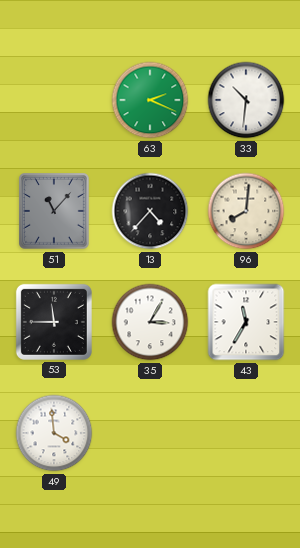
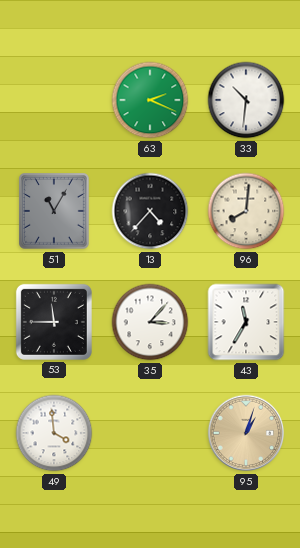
51: 11:07 -> 11:05 (55, 212)
35: 3:05 -> 3:07 (150, 322)
95: none -> 1:03 (246, 433)
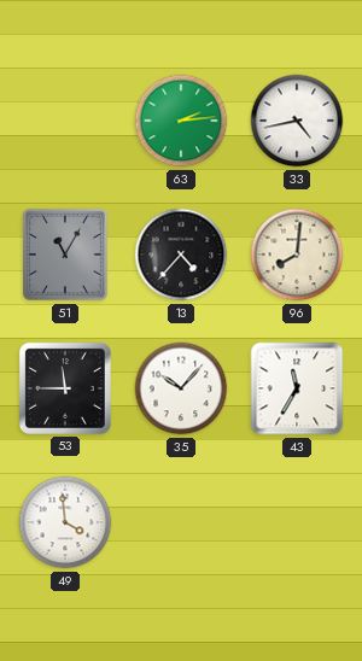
63: 2:19 -> 2:14 (181, 121)
33: 10:31 -> 4:43 (297, 121)
35: 3:07 -> 10:07 (181, 388)
95: 1:03 -> none (246, 433)
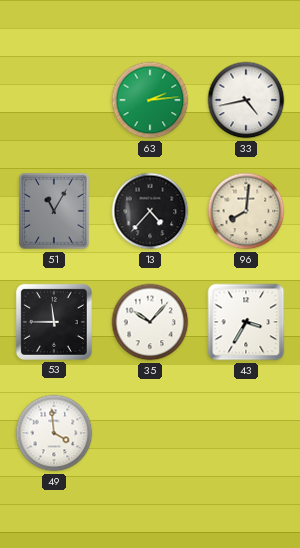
43: 11:35 -> 3:35 (246, 322)
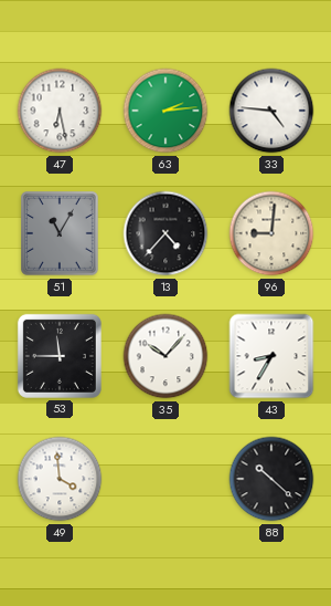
47: none -> 6:28 (60, 111)
33: 4:43 -> 4:46 (271, 111)
96: 8:01 -> 9:01 (271, 233)
43: 3:35 -> 8:35 (271, 356)
88: none -> 10:22 (271, 479)
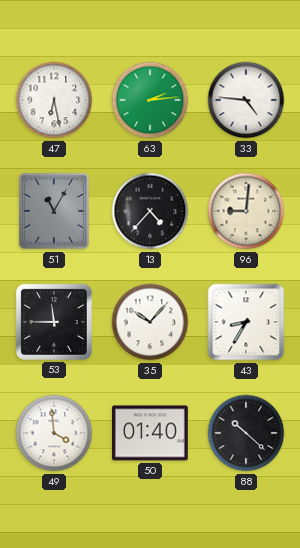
50: none -> 01:40 (151, 433)
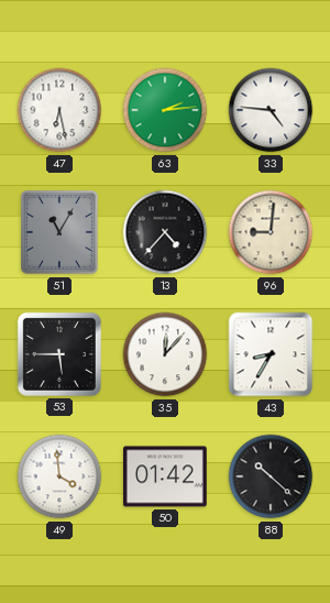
53: 11:45 -> 5:45 (59, 354)
35: 10:07 -> 12:07 (165, 354)
50: 01:40 -> 01:42 (166, 476)
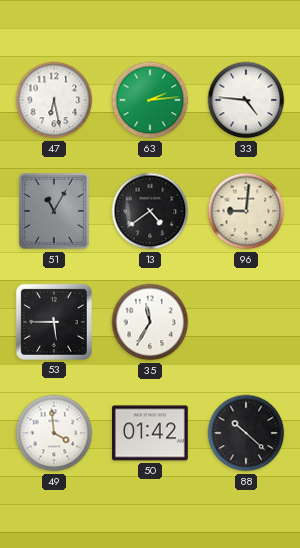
13: 4:37 -> 4:39 (150, 211)
35: 12:07 -> 11:35 (150, 322)
43: 8:35 -> none (271, 354)
